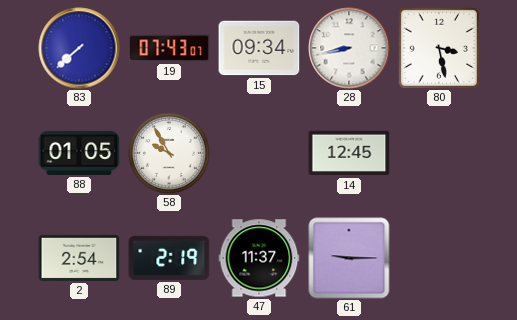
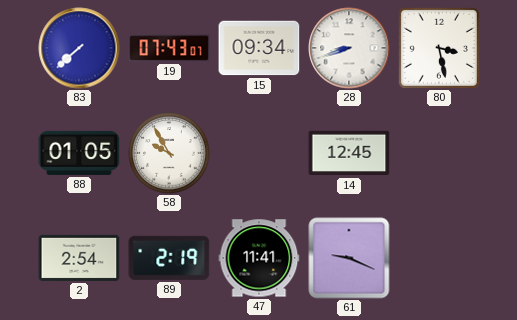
28: 8:43 -> 8:42 (349, 48)
47: 11:37 -> 11:41 (259, 258)
61: 9:15 -> 9:19 (349, 258)
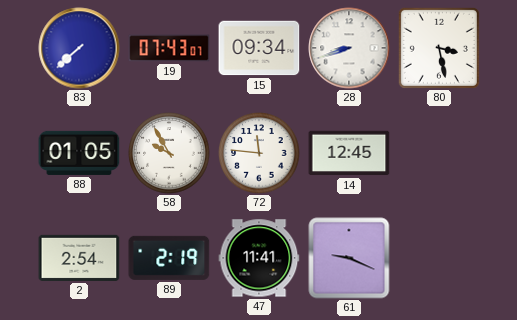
72: none -> 11:46 (259, 153)
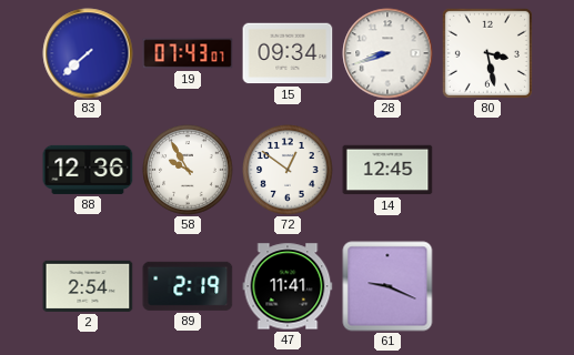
88: 01:05 -> 12:36 (88, 170)
72: 11:46 -> 12:51 (288, 170)
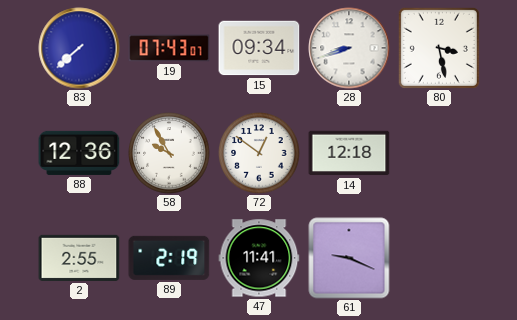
14: 12:45 -> 12:18 (349, 153)
2: 2:54 -> 2:55 (79, 258)
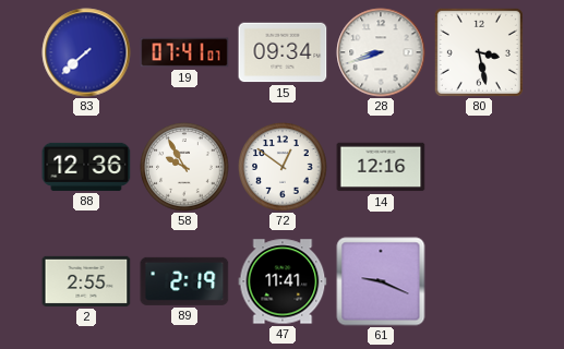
19: 07:43 -> 07:41 (184, 52)
14: 12:18 -> 12:16 (381, 167)
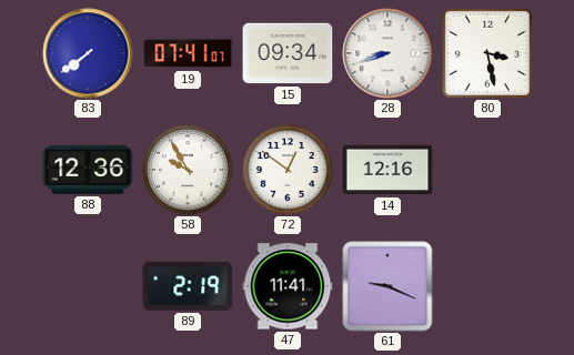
83: 7:38 -> 7:39 (88, 53)
2: 2:55 -> none (86, 281)
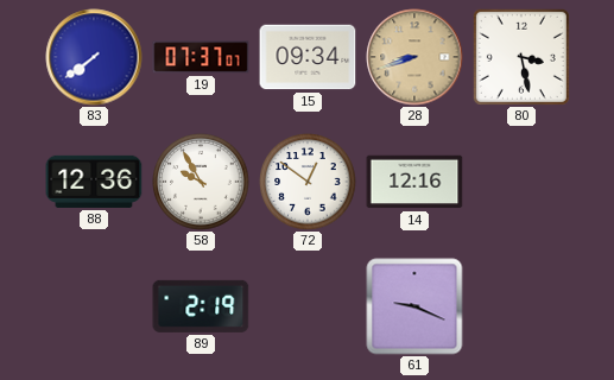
19: 07:41 -> 07:37 (201, 57)
28 dial: white -> champagne (414, 57)
47: 11:41 -> none (288, 286)
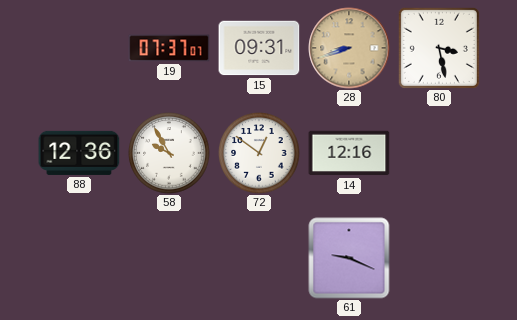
83: 7:39 -> none (94, 57)
15: 09:34 -> 09:31 (259, 48)
89: 2:19 -> none (201, 306)
